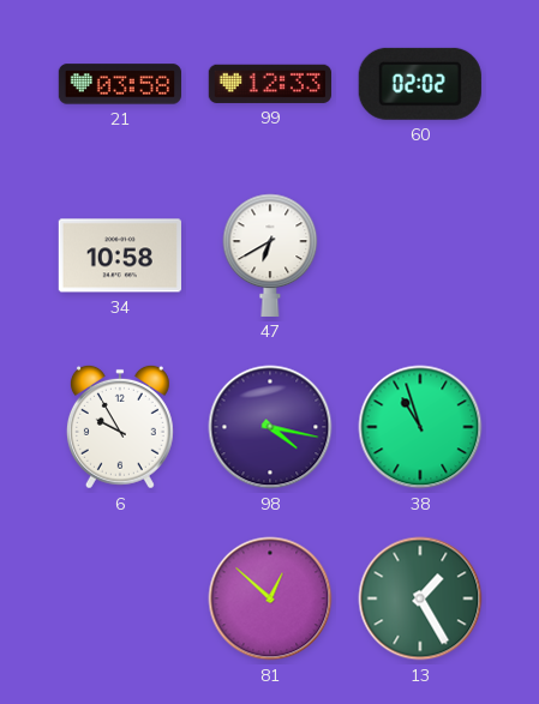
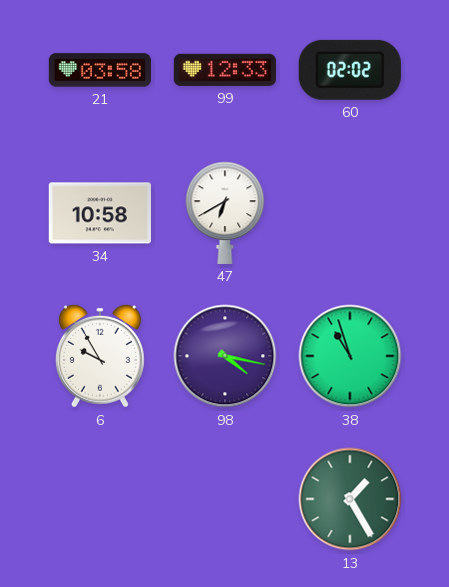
81: 12:52 -> none (270, 598)
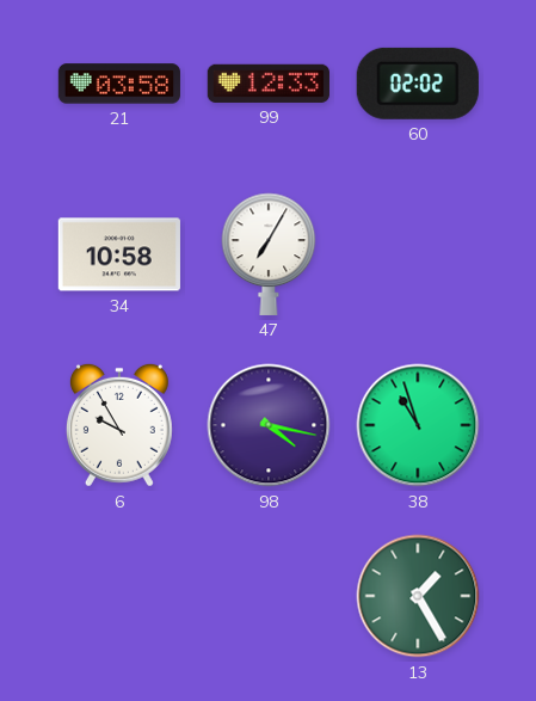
47: 6:40 -> 7:05 (269, 254)
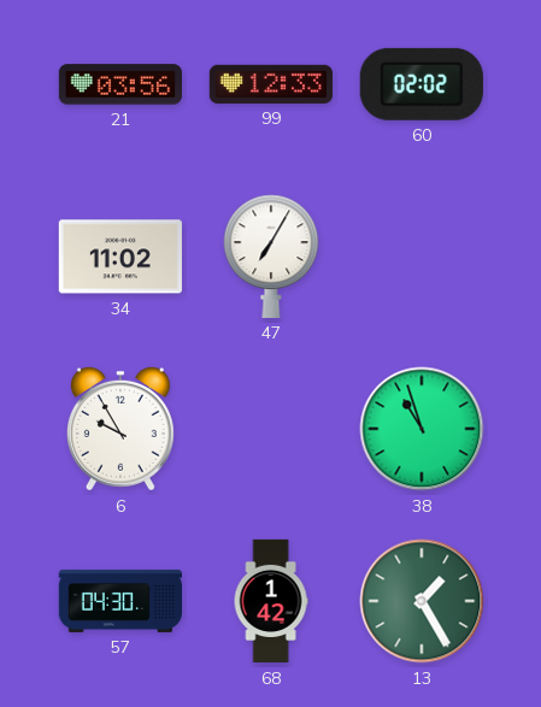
21: 03:58 -> 03:56 (119, 84)
34: 10:58 -> 11:02 (120, 257)
98: 4:17 -> none (269, 425)
57: none -> 04:30 (119, 601)
68: none -> 1:42 (271, 601)
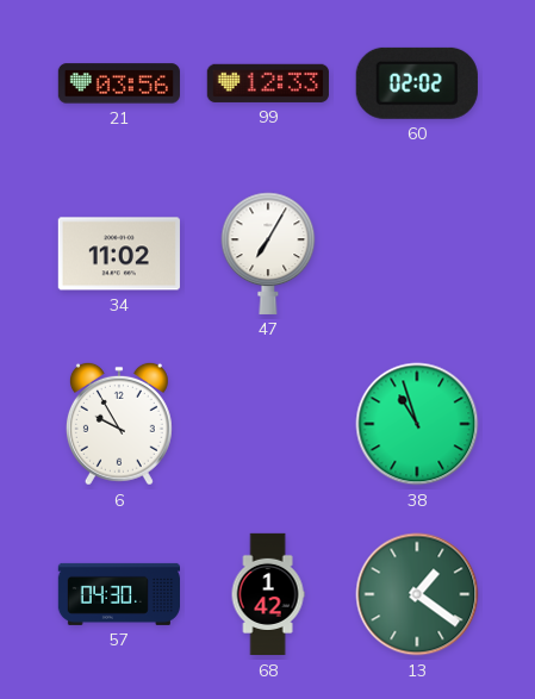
13: 1:25 -> 1:21 (417, 594)
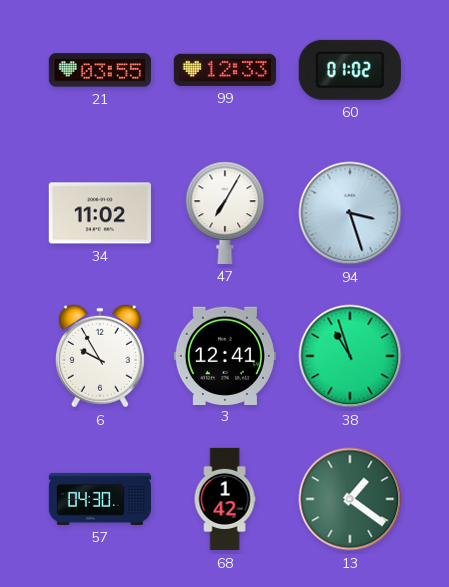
21: 03:56 -> 03:55 (99, 70)
60: 02:02 -> 01:02 (350, 70)
94: none -> 3:27 (350, 213)
3: none -> 12:41 (225, 355)
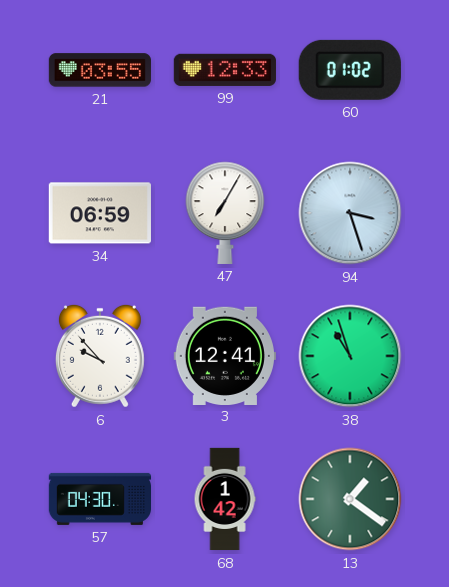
34: 11:02 -> 06:59 (100, 213)
6: 9:55 -> 9:53 (100, 356)
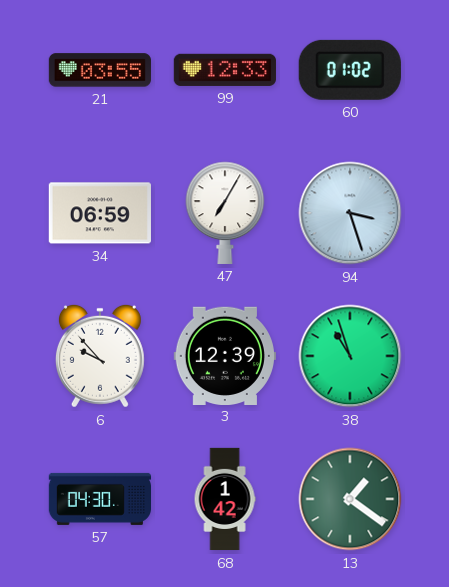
3: 12:41 -> 12:39 (225, 355)
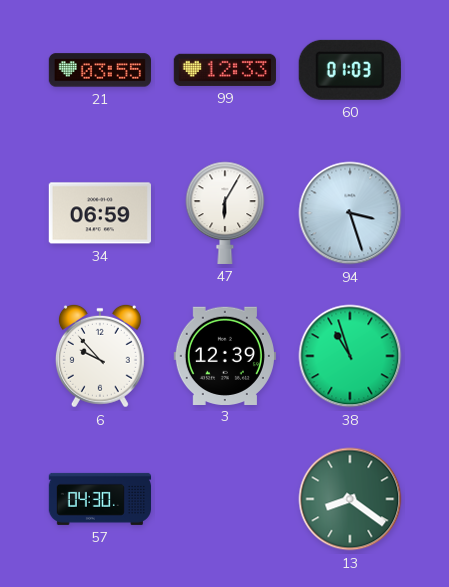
60: 01:02 -> 01:03 (350, 70)
47: 7:05 -> 6:05 (225, 213)
68: 1:42 -> none (225, 499)
13: 1:21 -> 8:21 (350, 499)
